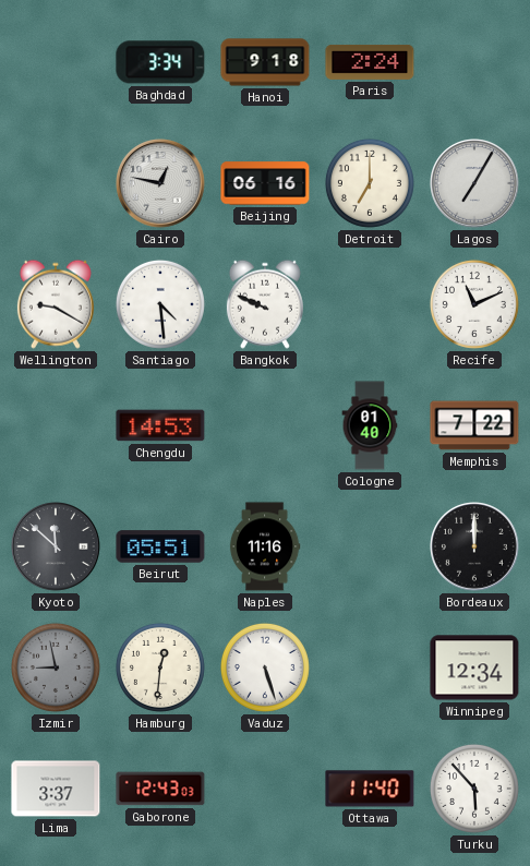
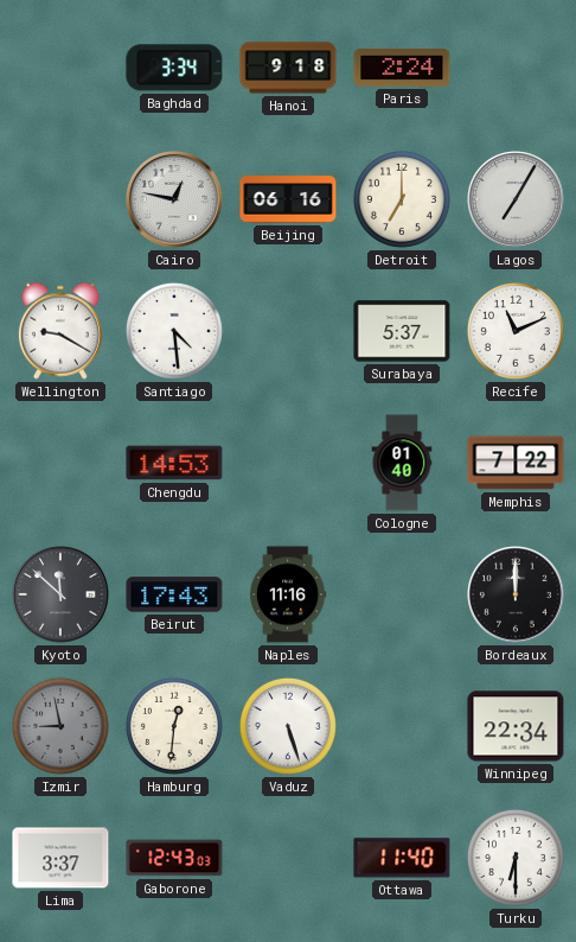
Bangkok: 9:49 -> none (265, 304)
Surabaya: none -> 5:37 (402, 331)
Beirut: 05:51 -> 17:43 (174, 594)
Winnipeg: 12:34 -> 22:34 (516, 726)
Turku: 5:53 -> 6:30 (516, 858)
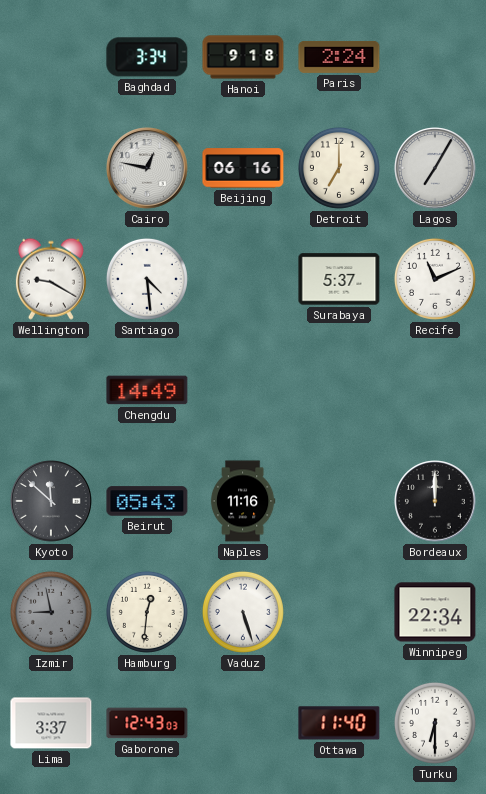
Chengdu: 14:53 -> 14:49 (147, 390)
Cologne: 01:40 -> none (402, 463)
Memphis: 7:22 -> none (516, 463)
Beirut: 17:43 -> 05:43 (147, 501)
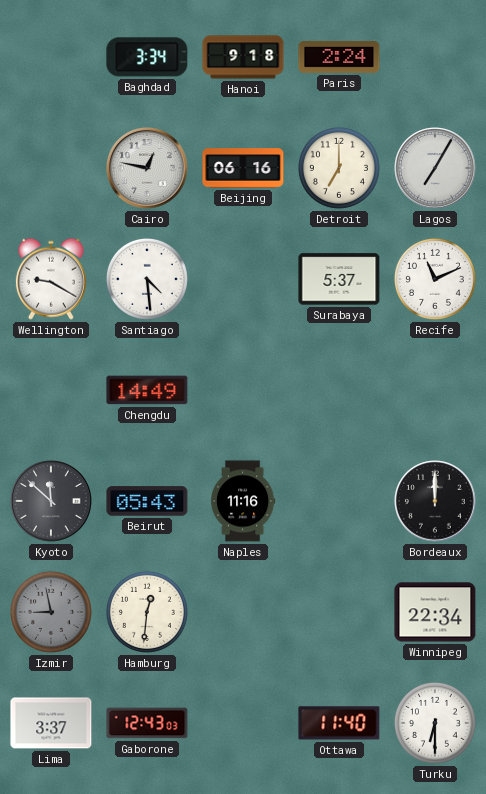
Vaduz: 5:27 -> none (243, 612)
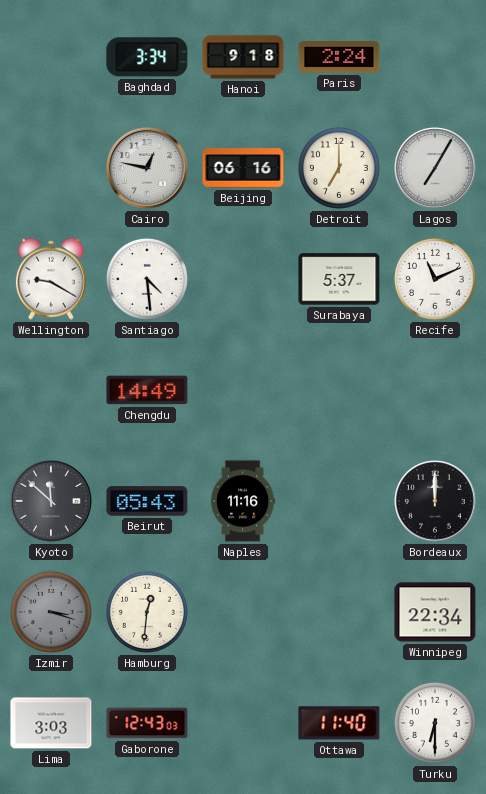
Izmir: 8:58 -> 3:18 (51, 612)
Lima: 3:37 -> 3:03 (51, 723)
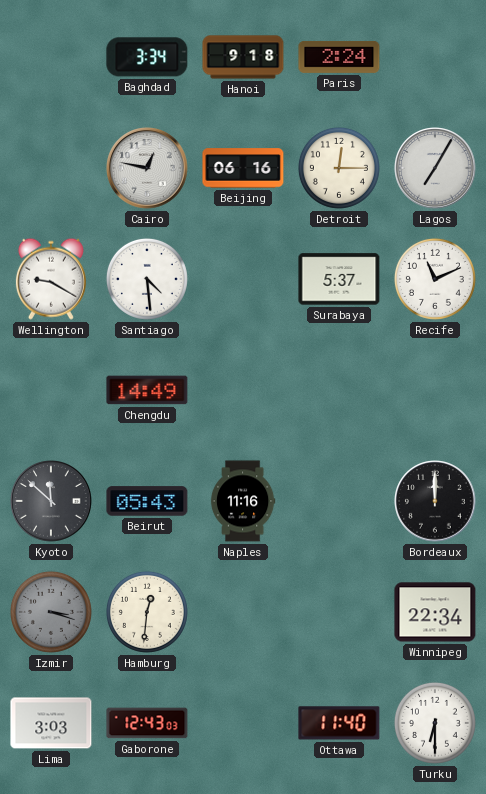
Detroit: 7:00 -> 12:15 (339, 168)
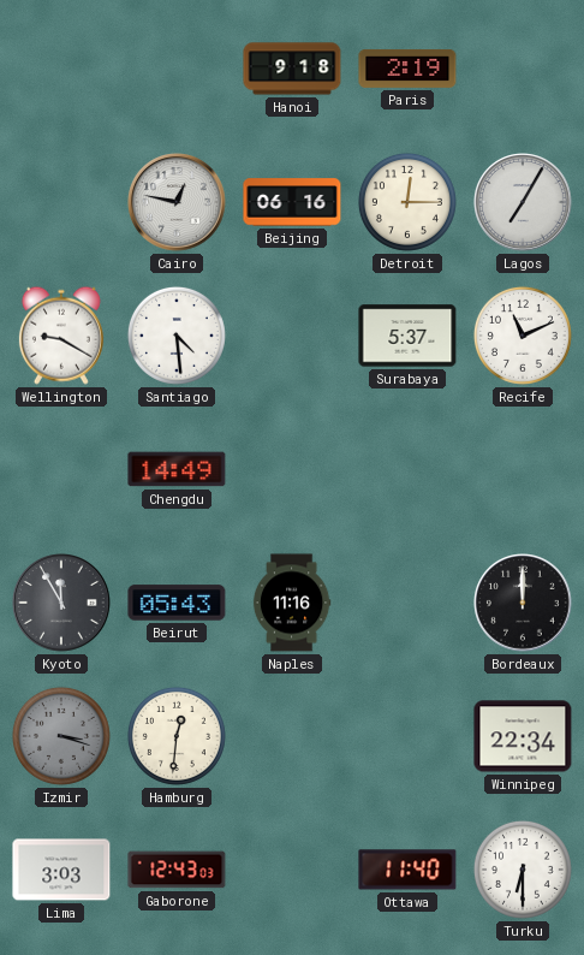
Baghdad: 3:34 -> none (147, 57)
Paris: 2:24 -> 2:19 (407, 69)
Kyoto: 11:52 -> 11:55 (61, 603)
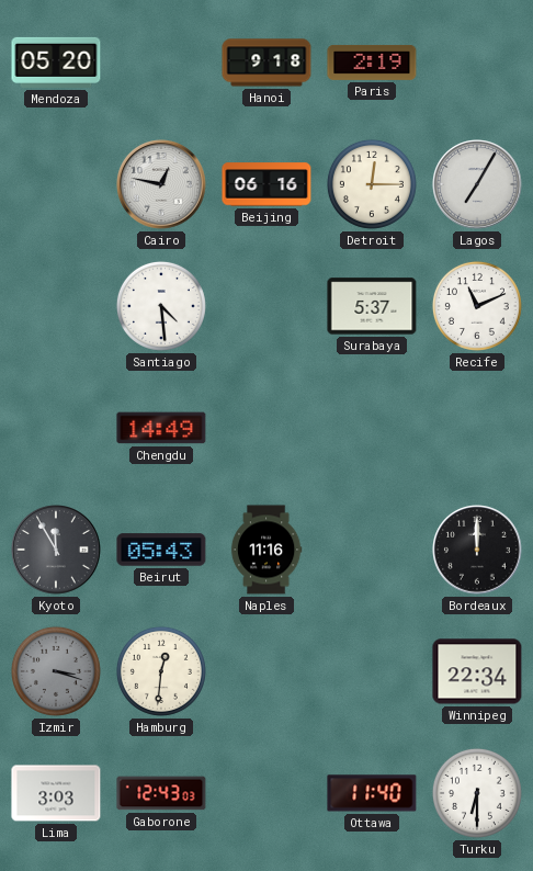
Mendoza: none -> 05:20 (56, 63)
Wellington: 9:20 -> none (61, 336)
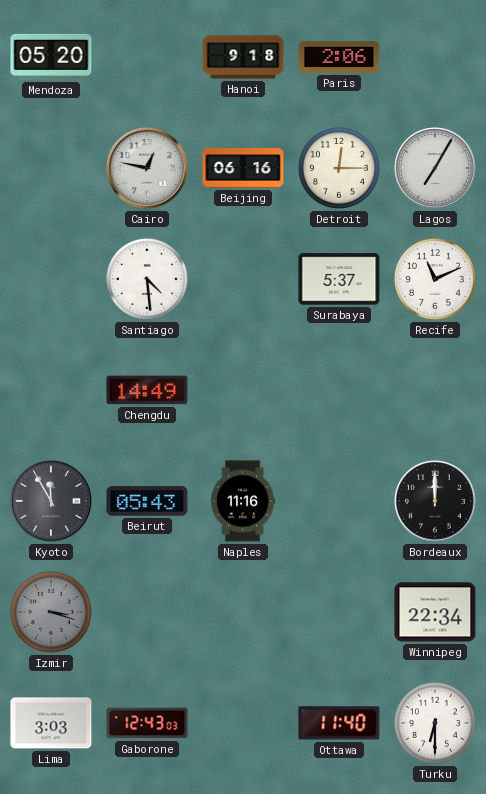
Paris: 2:19 -> 2:06 (339, 57)
Hamburg: 12:31 -> none (161, 671)
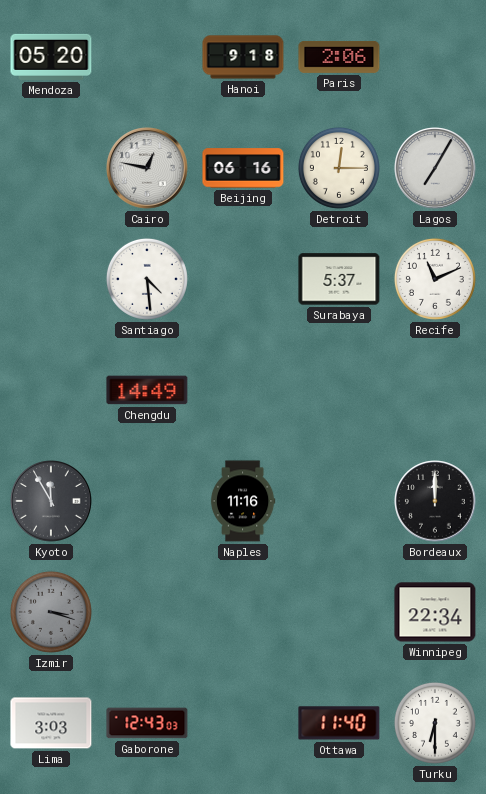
Beirut: 05:43 -> none (147, 501)
